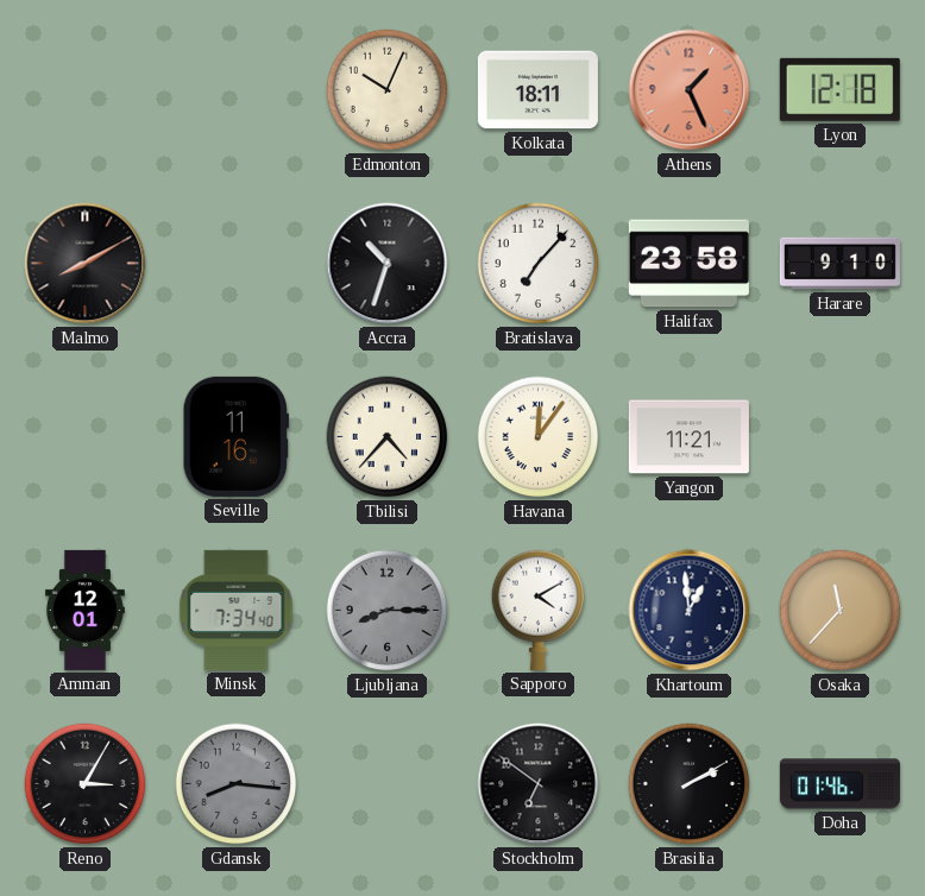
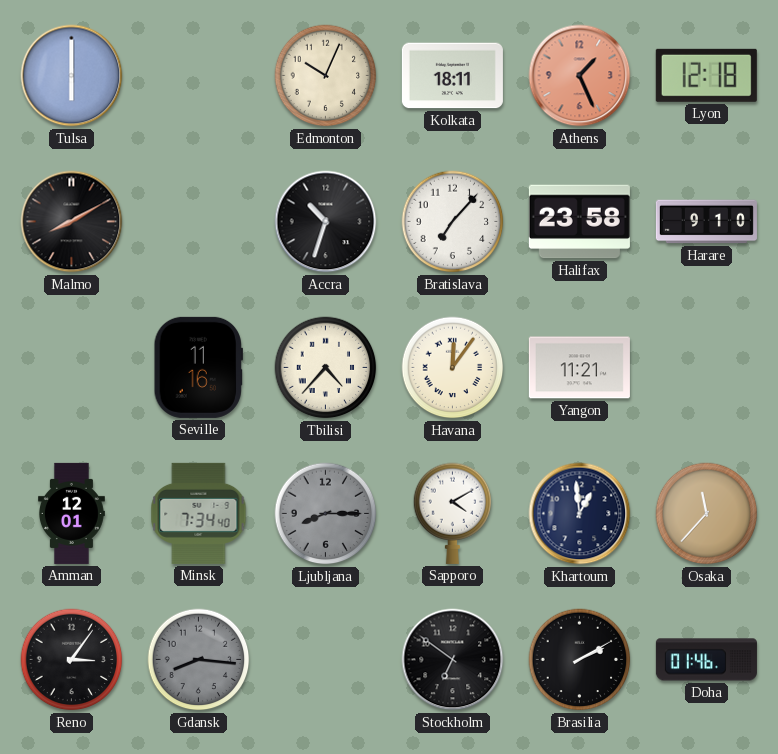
Tulsa: none -> 6:00 (72, 76)
Reno: 3:05 -> 3:06 (72, 660)
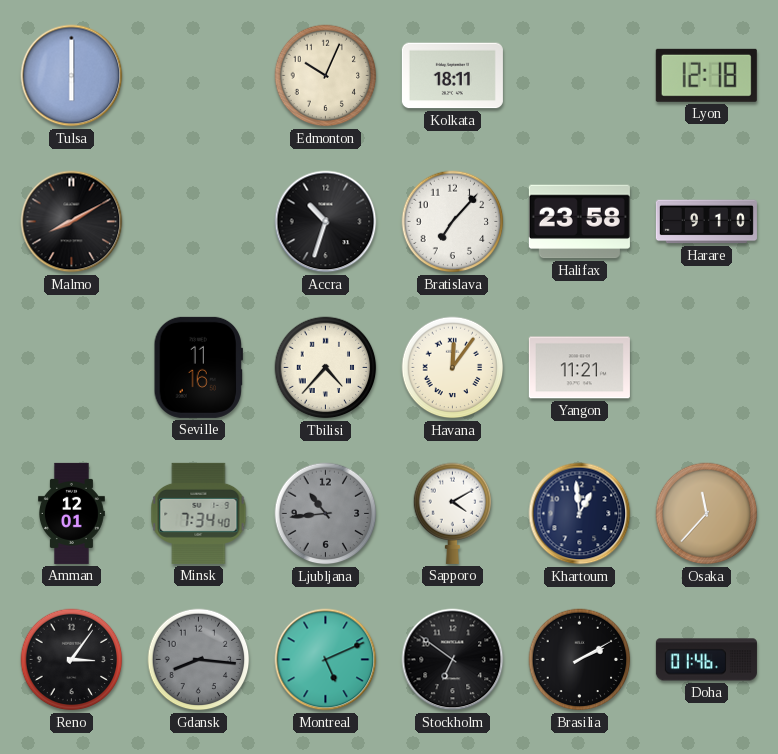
Athens: 1:26 -> none (580, 76)
Ljubljana: 8:15 -> 10:44 (326, 514)
Montreal: none -> 5:11 (326, 660)
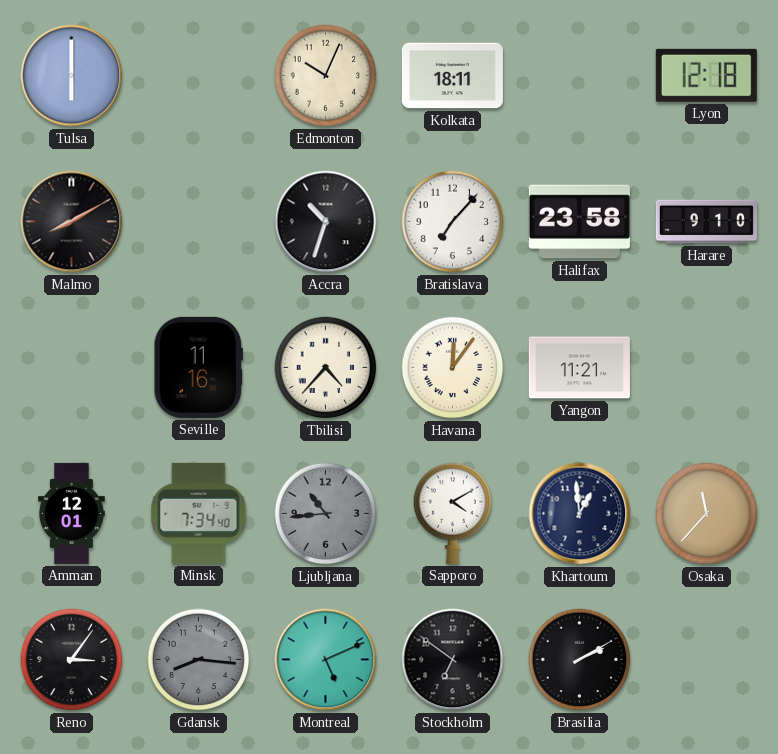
Doha: 01:46 -> none (706, 660)
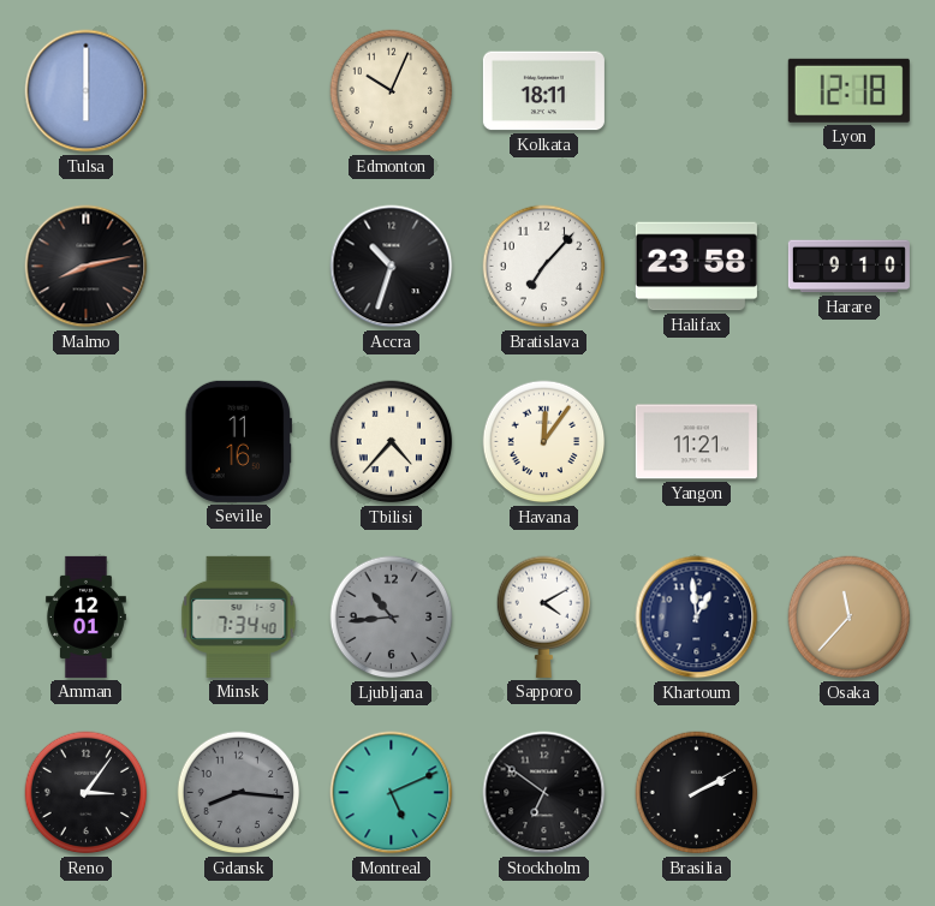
Malmo: 8:10 -> 8:13 (87, 267)
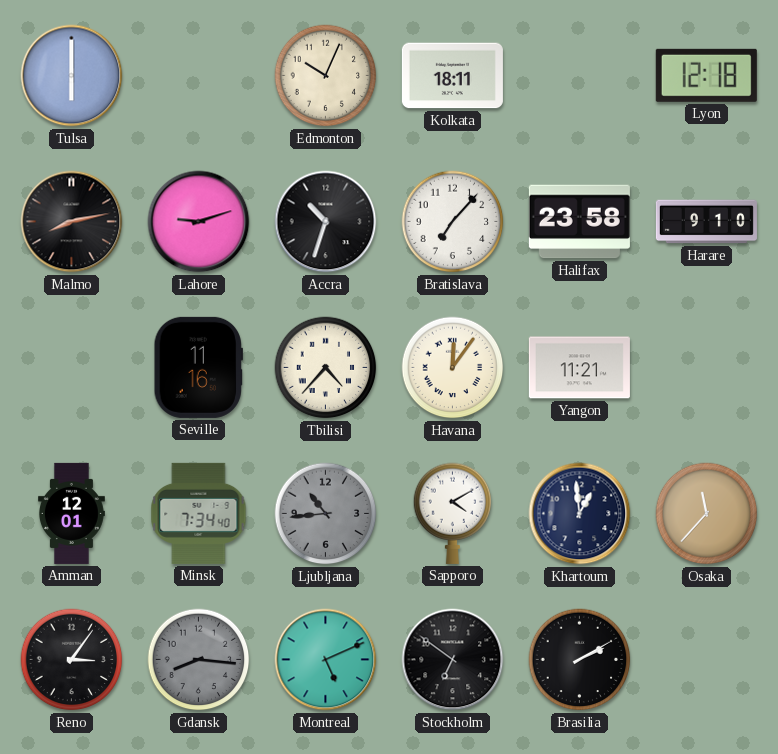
Lahore: none -> 9:12 (199, 222)
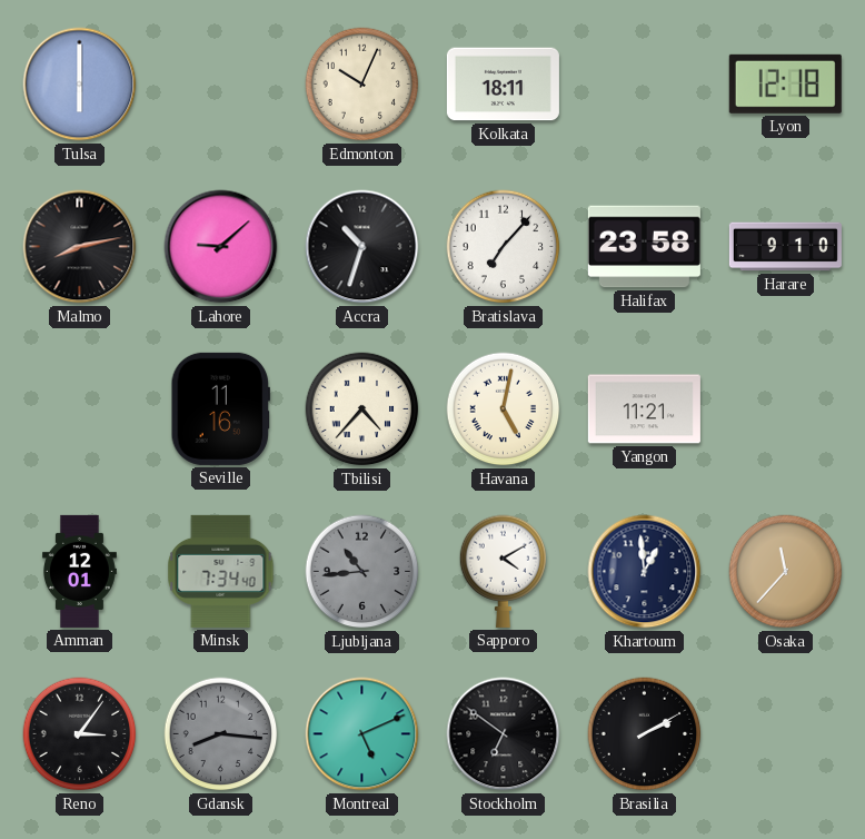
Lahore: 9:12 -> 9:08 (221, 247)
Havana: 12:06 -> 5:02 (504, 409)
